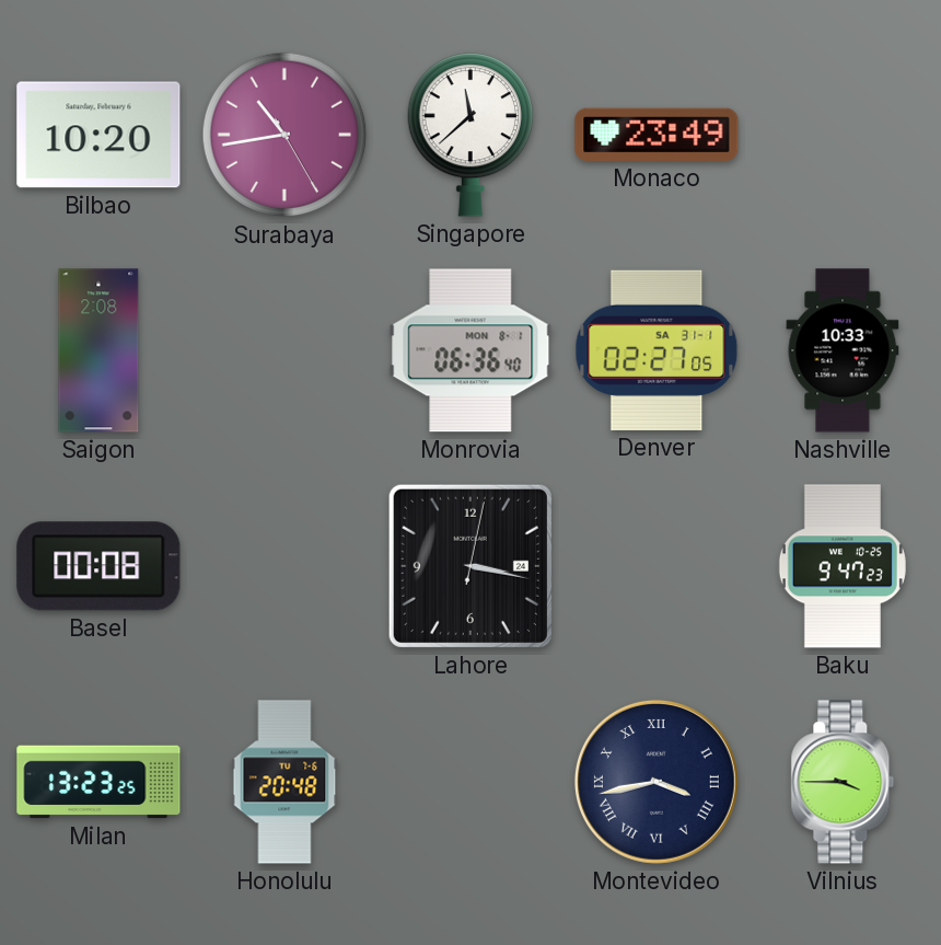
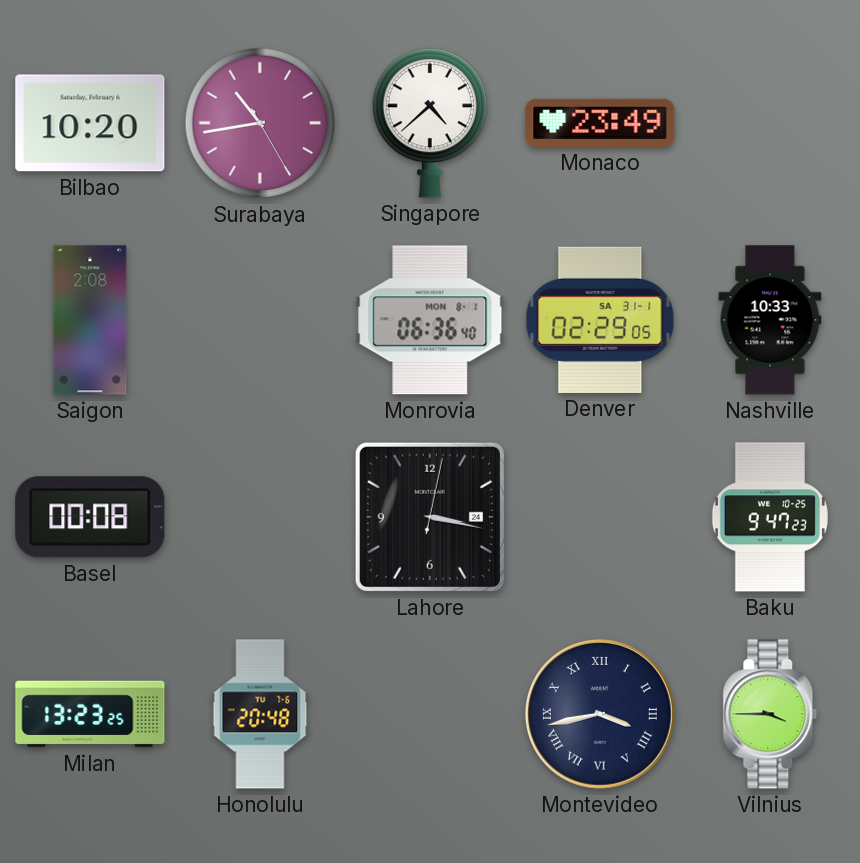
Singapore: 11:38 -> 4:38 (429, 124)
Denver: 02:27 -> 02:29 (600, 320)
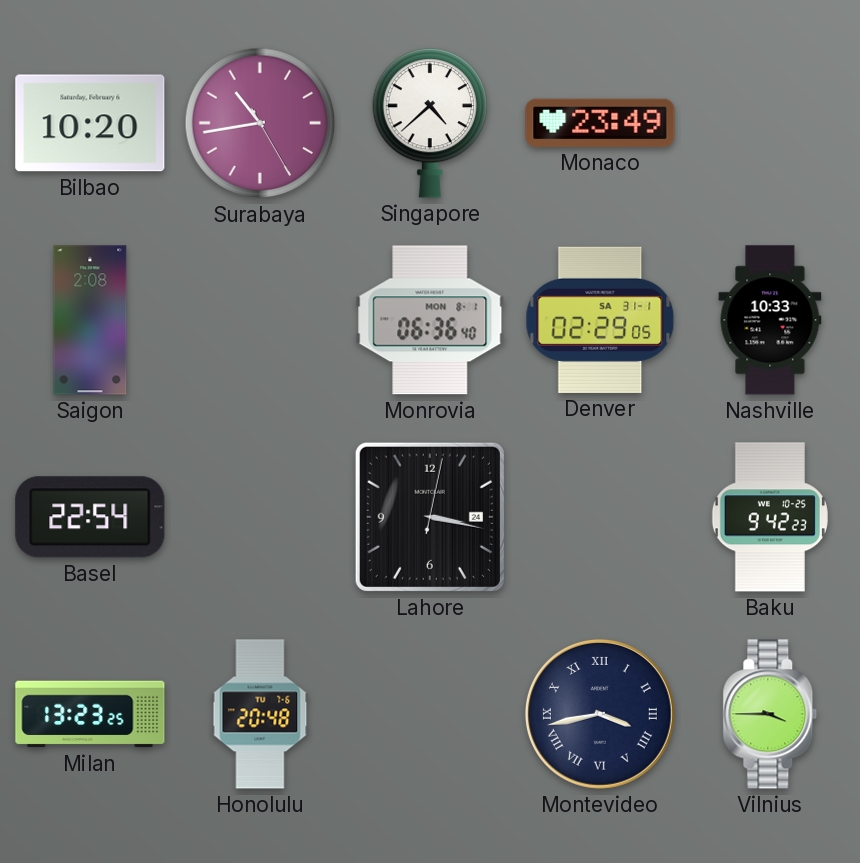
Basel: 00:08 -> 22:54 (90, 517)
Baku: 9:47 -> 9:42 (770, 517)
